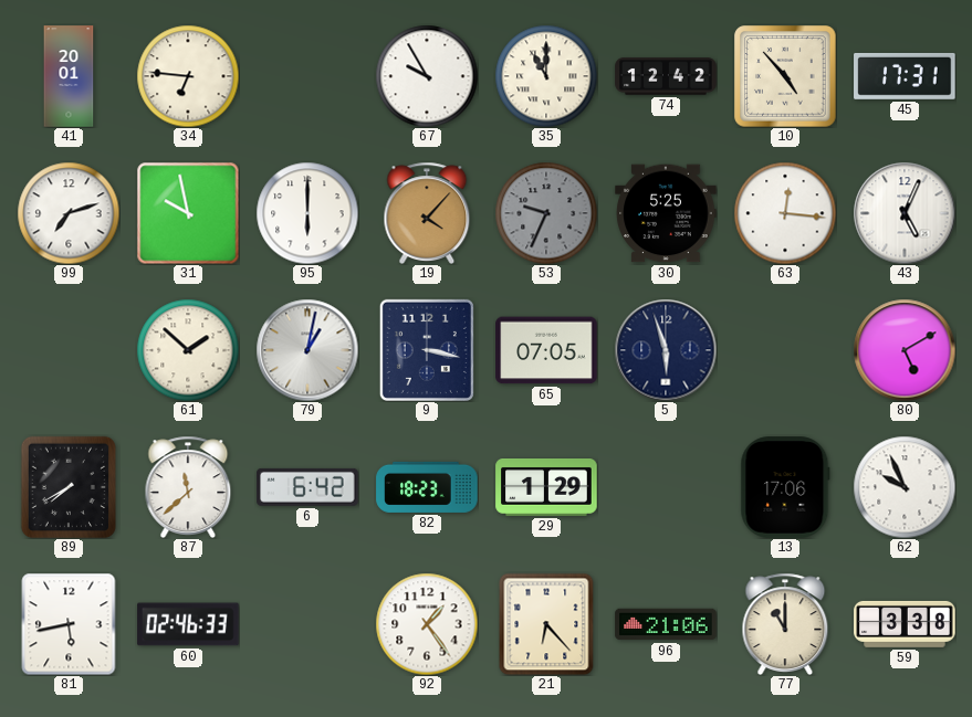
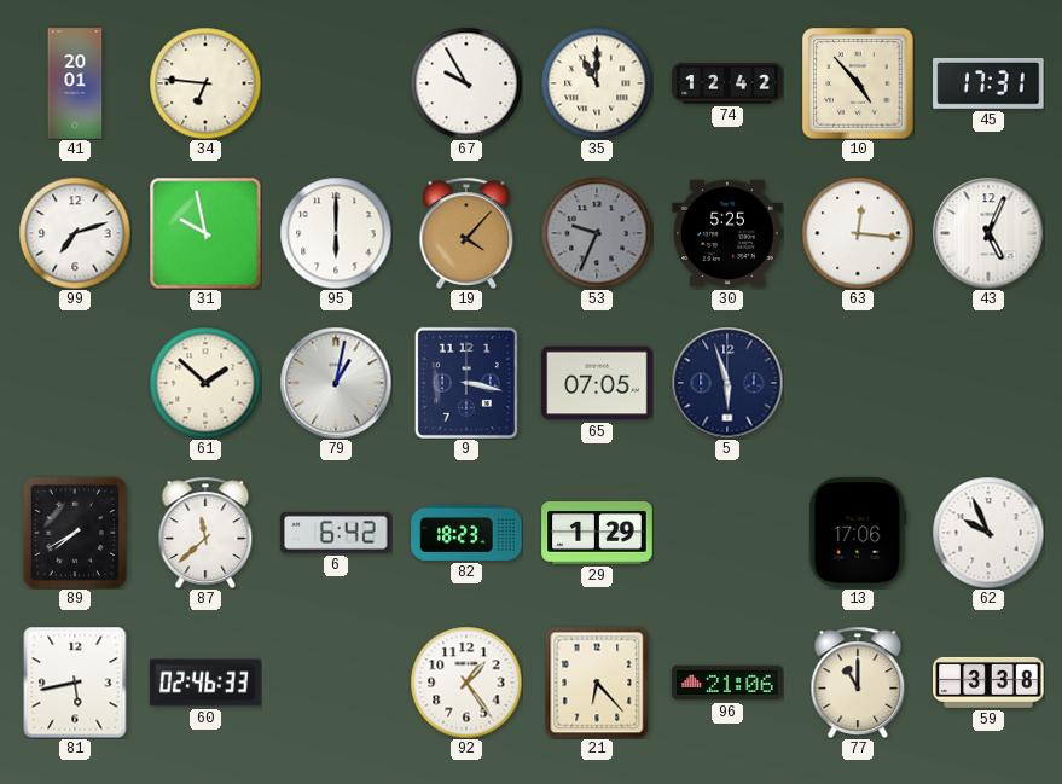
80: 5:10 -> none (905, 350)
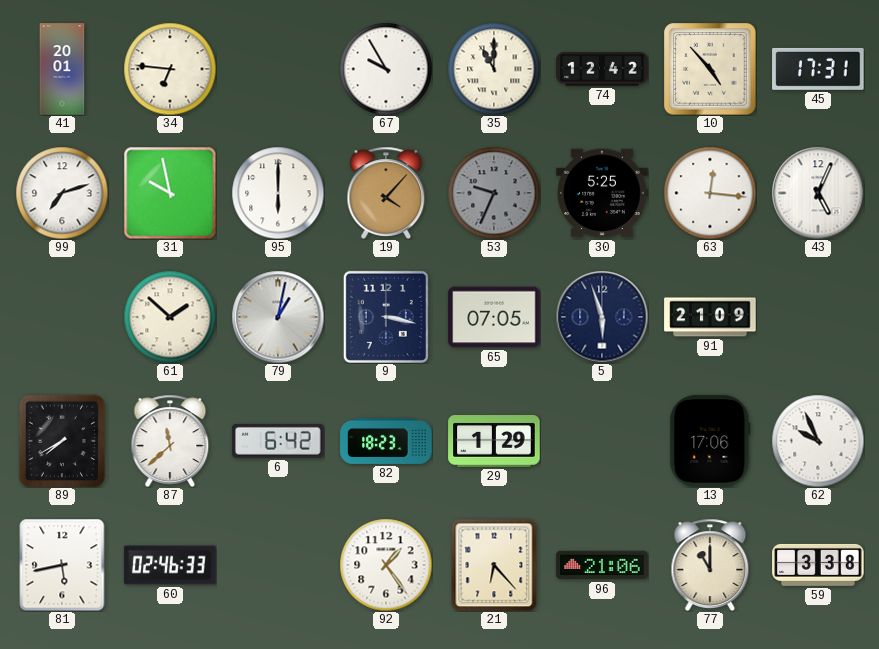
91: none -> 21:09 (710, 317)
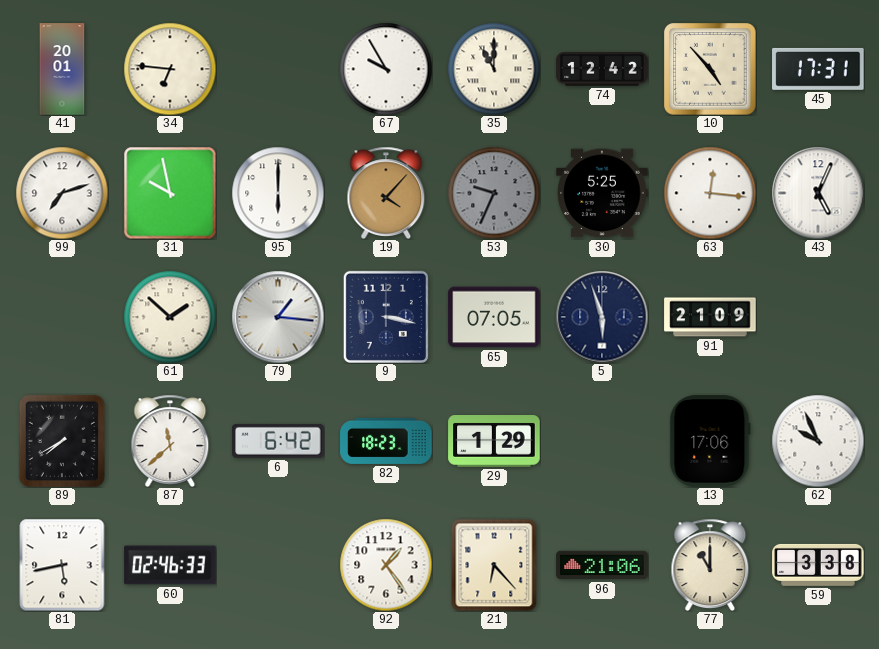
79: 1:02 -> 1:16 (278, 317)
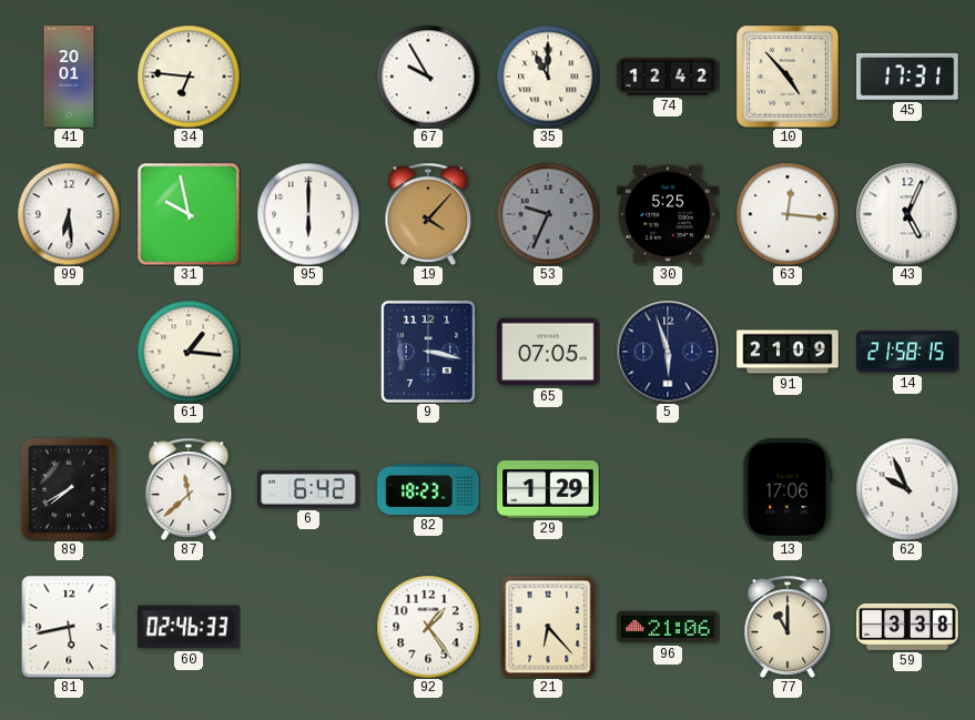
99: 7:12 -> 6:29 (69, 214)
61: 1:52 -> 1:16 (189, 352)
79: 1:16 -> none (278, 317)
14: none -> 21:58 (907, 352)
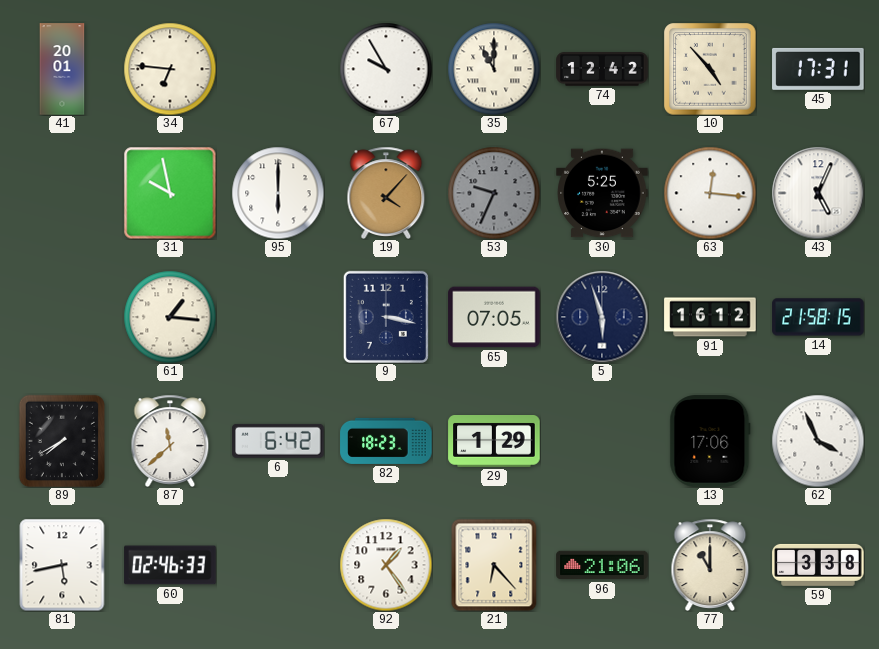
99: 6:29 -> none (69, 214)
91: 21:09 -> 16:12 (710, 317)
62: 9:56 -> 3:56 (818, 441)
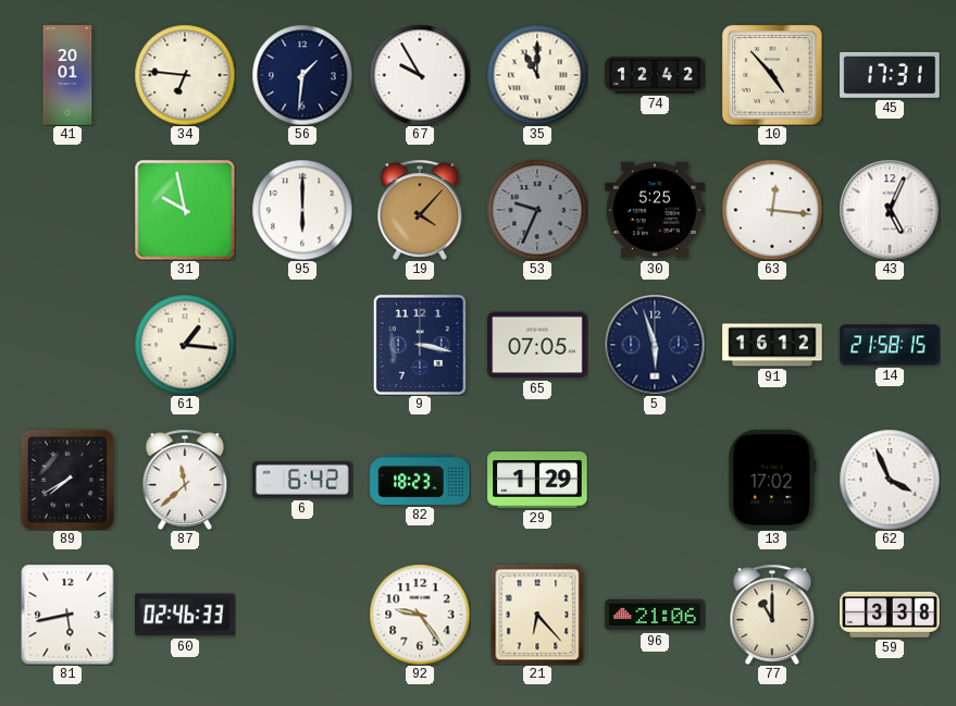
56: none -> 1:31 (302, 75)
13: 17:06 -> 17:02 (772, 480)
92: 1:24 -> 9:24 (420, 615)
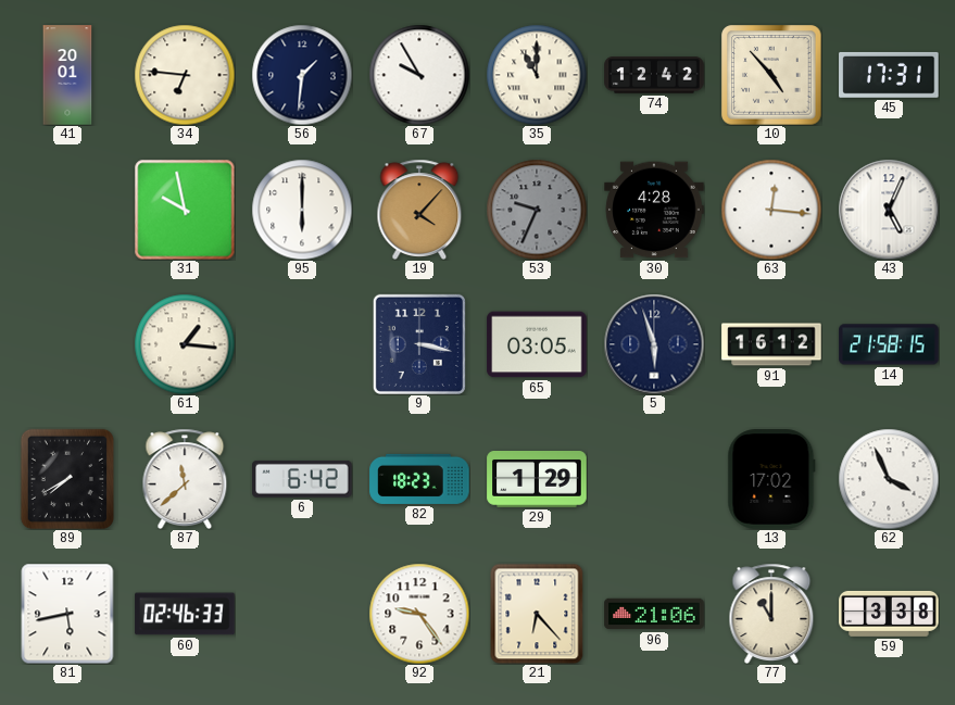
30: 5:25 -> 4:28 (654, 210)
65: 07:05 -> 03:05 (537, 344)
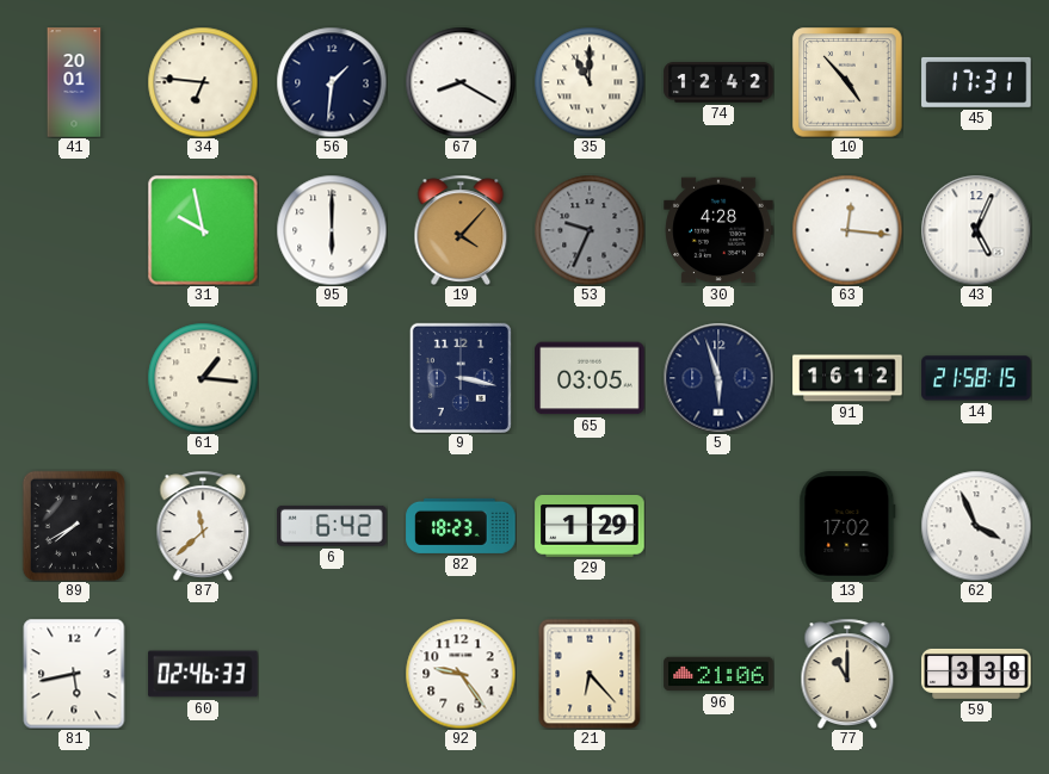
67: 9:55 -> 8:20 (461, 82)
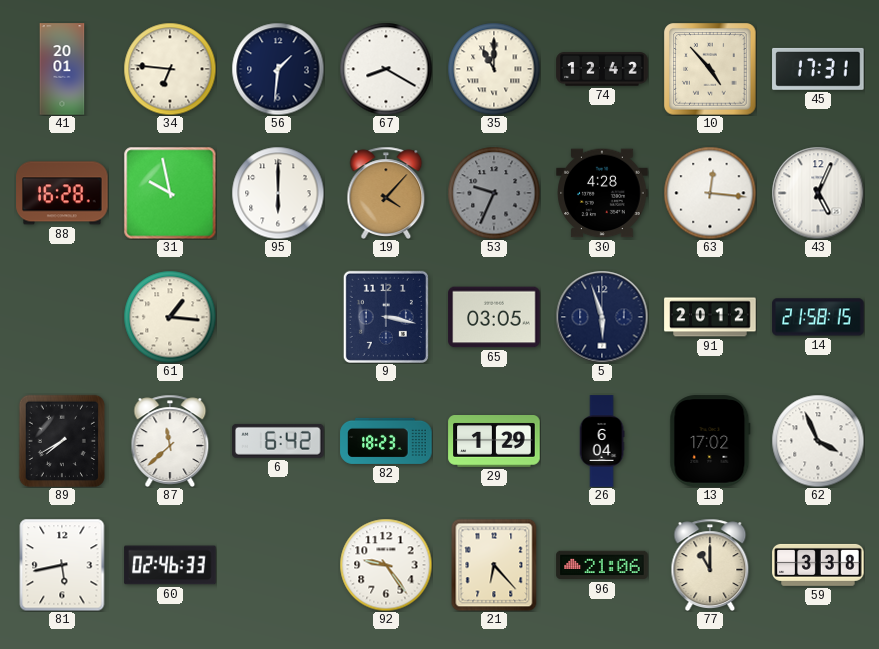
88: none -> 16:28 (62, 193)
91: 16:12 -> 20:12 (710, 317)
26: none -> 6:04 (602, 441)
